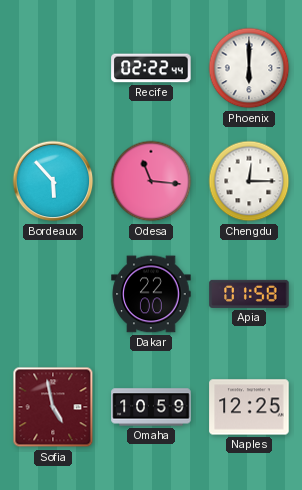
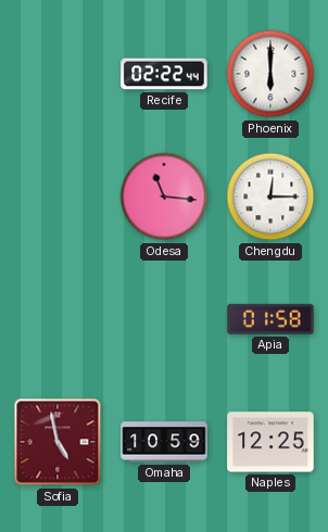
Bordeaux: 5:53 -> none (53, 181)
Dakar: 22:00 -> none (151, 294)
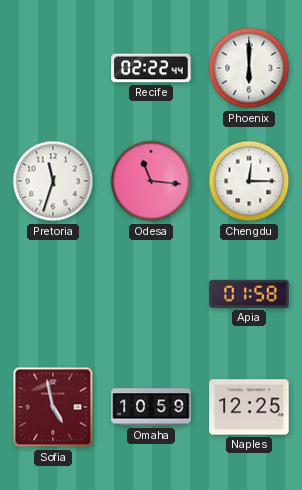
Pretoria: none -> 11:33 (53, 181)
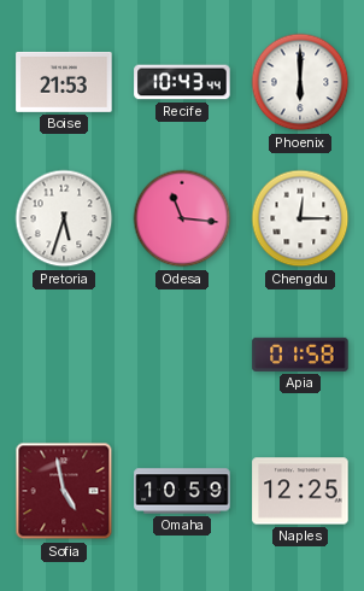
Boise: none -> 21:53 (64, 82)
Recife: 02:22 -> 10:43 (182, 82)
Pretoria: 11:33 -> 5:33 (64, 218)
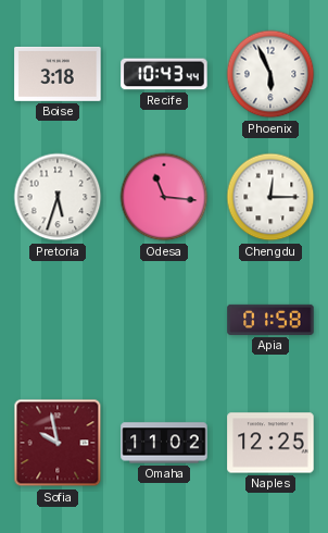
Boise: 21:53 -> 3:18 (58, 74)
Phoenix: 6:00 -> 5:56 (270, 74)
Sofia: 4:58 -> 9:58 (58, 443)
Omaha: 10:59 -> 11:02 (164, 443)
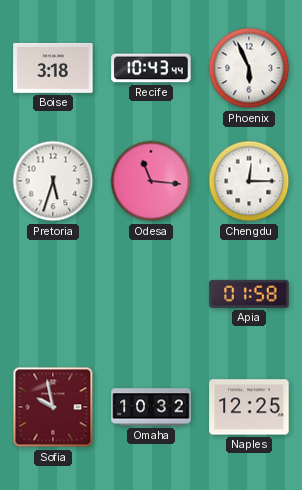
Omaha: 11:02 -> 10:32 (151, 407)
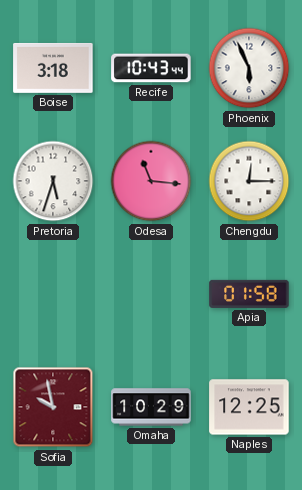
Omaha: 10:32 -> 10:29 (151, 407)
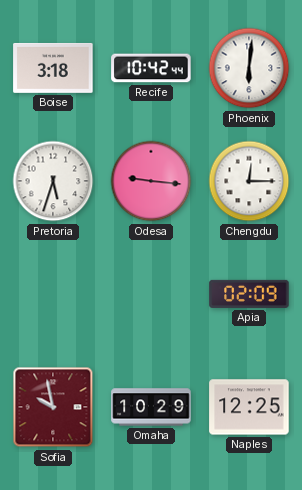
Recife: 10:43 -> 10:42 (151, 68)
Phoenix: 5:56 -> 6:01 (249, 68)
Odesa: 11:16 -> 9:16 (151, 181)
Apia: 01:58 -> 02:09 (249, 294)
